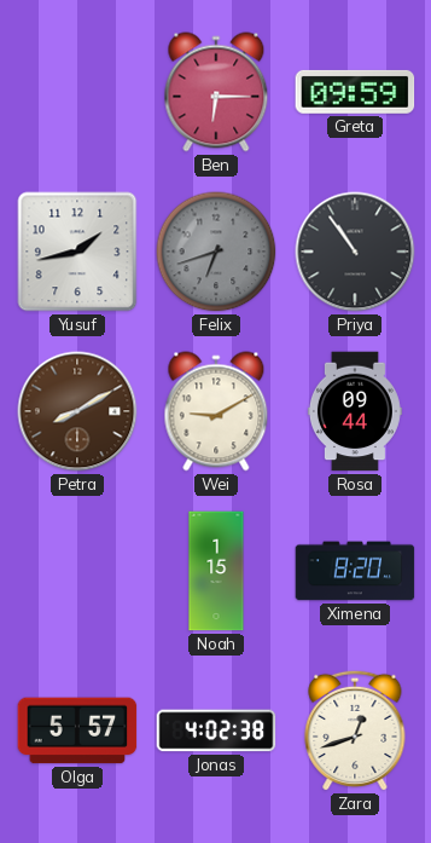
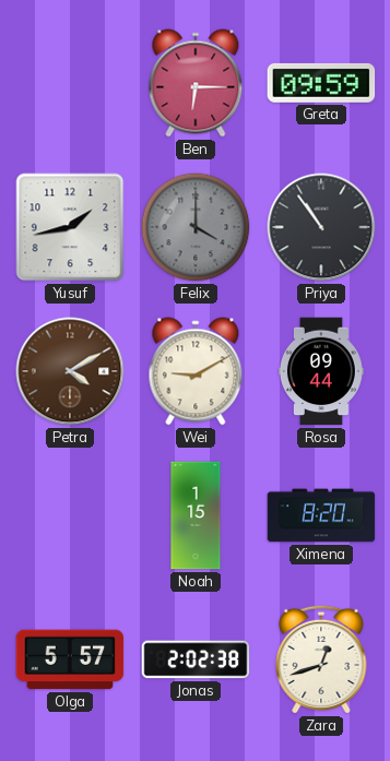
Felix: 6:42 -> 4:00 (196, 227)
Petra: 8:10 -> 4:10 (70, 371)
Jonas: 4:02 -> 2:02 (196, 659)
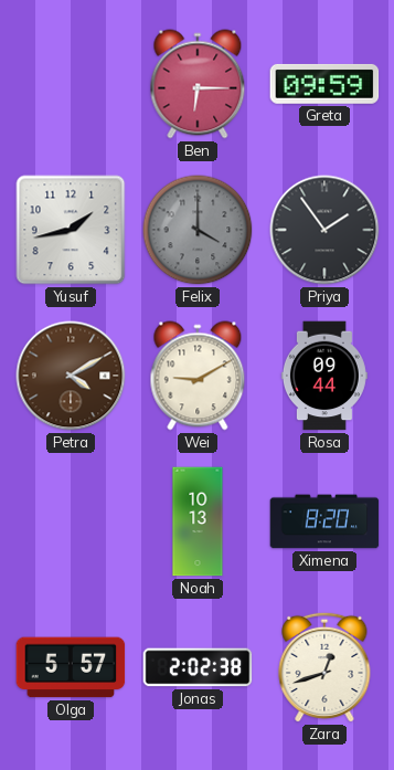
Priya: 10:54 -> 1:54 (324, 230)
Noah: 1:15 -> 10:13 (198, 521)
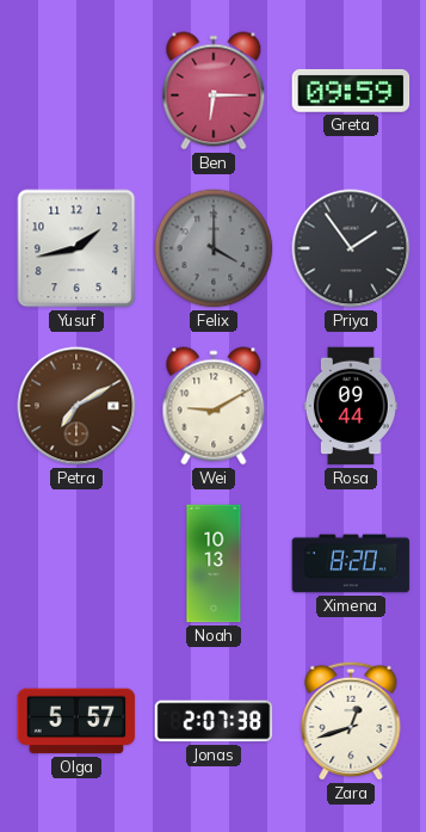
Petra: 4:10 -> 7:10 (76, 406)
Jonas: 2:02 -> 2:07 (214, 721)
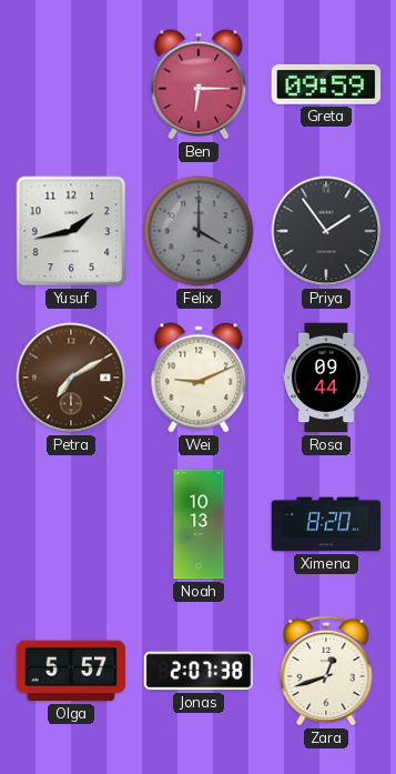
Wei: 9:10 -> 9:11 (199, 378)
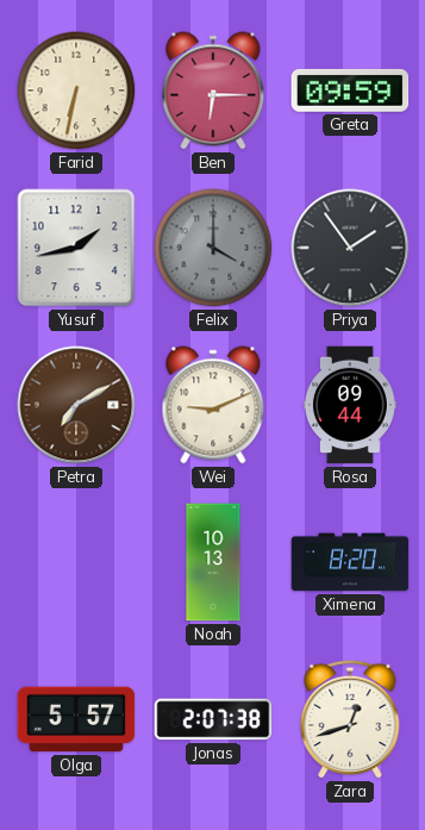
Farid: none -> 6:32 (76, 91)
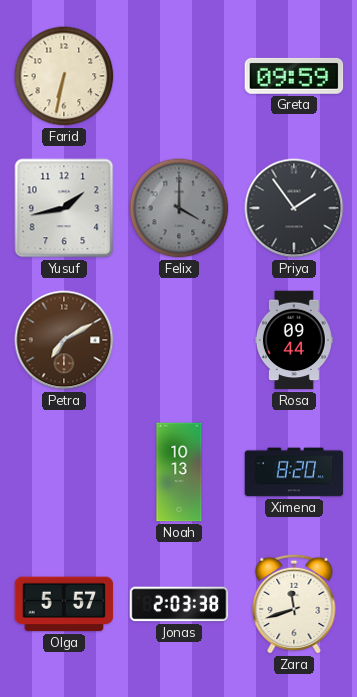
Ben: 6:15 -> none (213, 91)
Wei: 9:11 -> none (213, 405)
Jonas: 2:07 -> 2:03 (179, 604)
Zara: 12:42 -> 11:42 (294, 604)
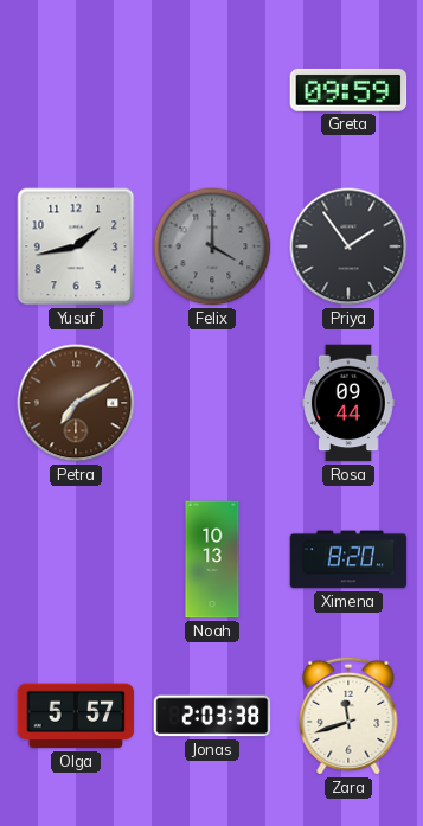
Farid: 6:32 -> none (64, 76)
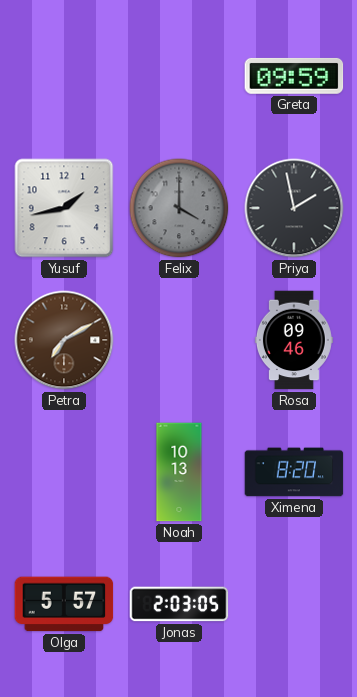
Priya: 1:54 -> 1:58 (294, 208)
Rosa: 09:44 -> 09:46 (294, 340)
Jonas: 2:03:38 -> 2:03:05 (179, 604)
Zara: 11:42 -> none (348, 716)
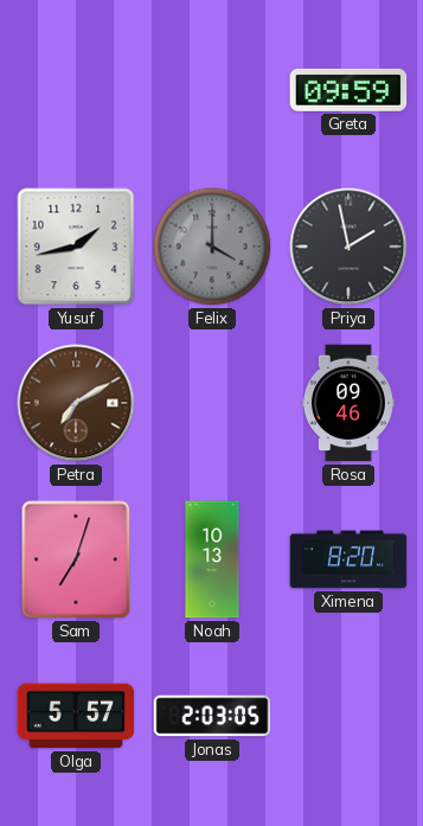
Sam: none -> 7:03 (76, 559)
